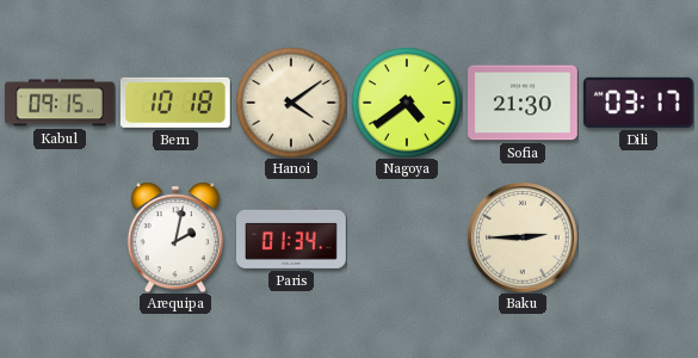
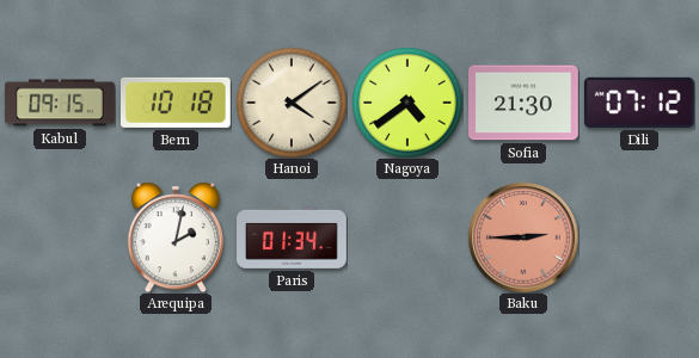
Dili: 03:17 -> 07:12 (639, 103)
Baku dial: cream -> salmon (523, 237)
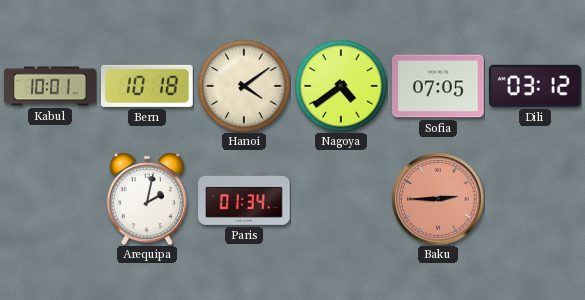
Kabul: 09:15 -> 10:01 (50, 86)
Sofia: 21:30 -> 07:05 (439, 86)
Dili: 07:12 -> 03:12 (535, 86)
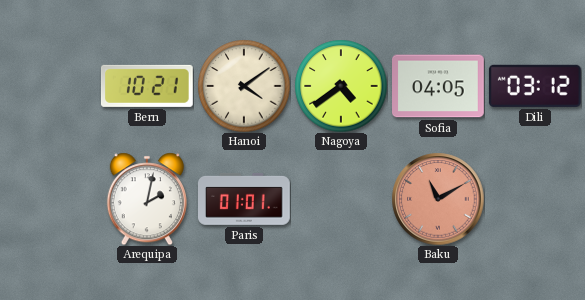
Kabul: 10:01 -> none (50, 86)
Bern: 10:18 -> 10:21 (147, 86)
Sofia: 07:05 -> 04:05 (439, 86)
Paris: 01:34 -> 01:01 (245, 199)
Baku: 2:45 -> 11:10 (438, 199)
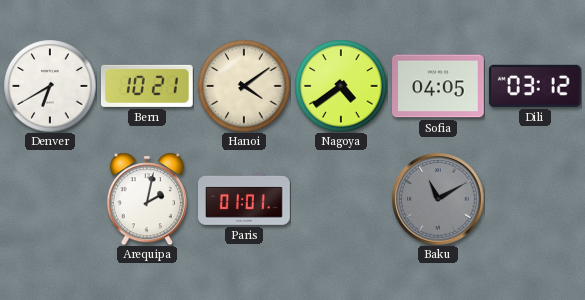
Denver: none -> 6:40 (50, 86)
Baku dial: salmon -> grey (438, 199)
